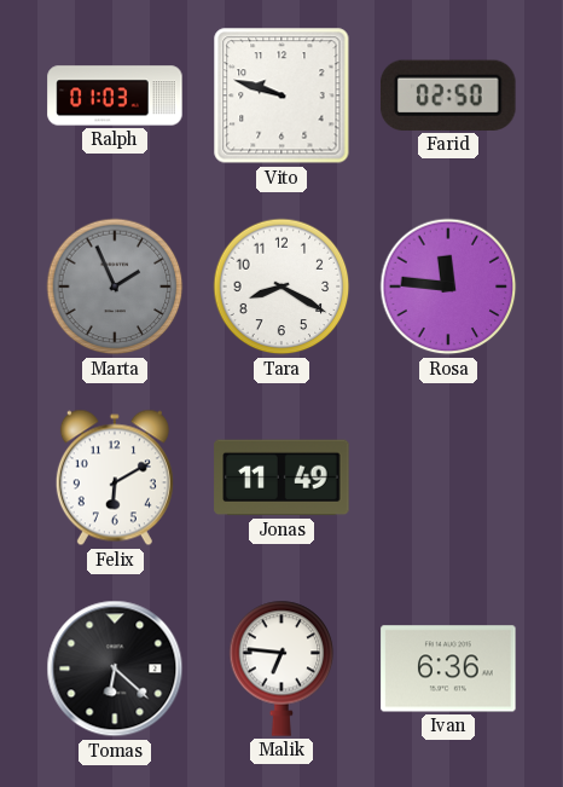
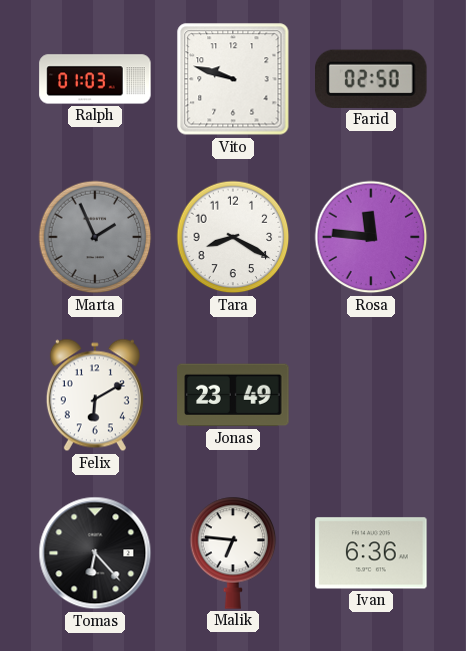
Jonas: 11:49 -> 23:49 (233, 395)
Tomas: 6:22 -> 6:23 (95, 553)
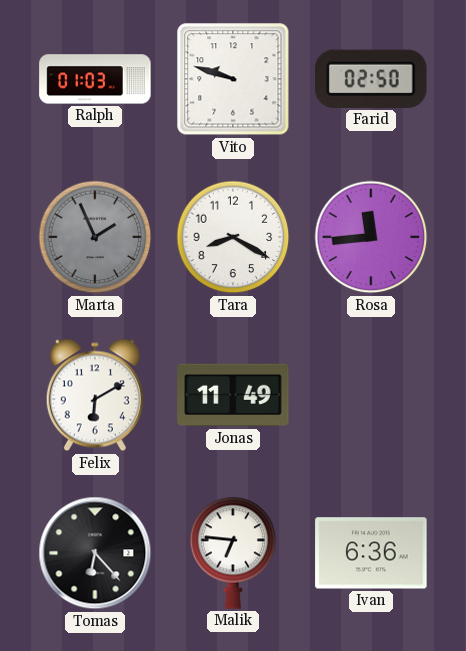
Rosa: 11:46 -> 11:44 (371, 237)
Jonas: 23:49 -> 11:49 (233, 395)
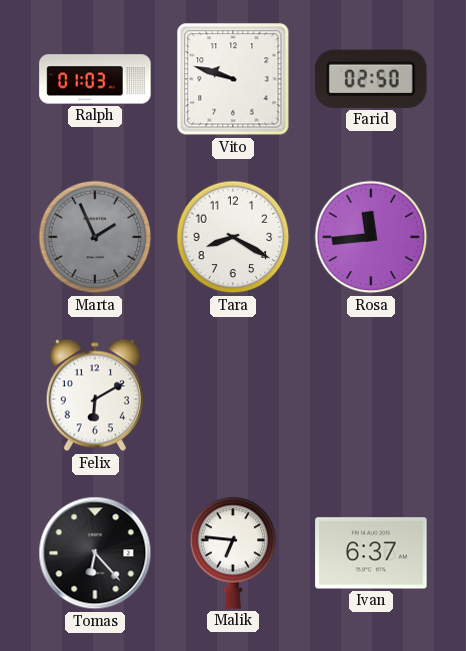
Jonas: 11:49 -> none (233, 395)
Ivan: 6:36 -> 6:37 (371, 553)
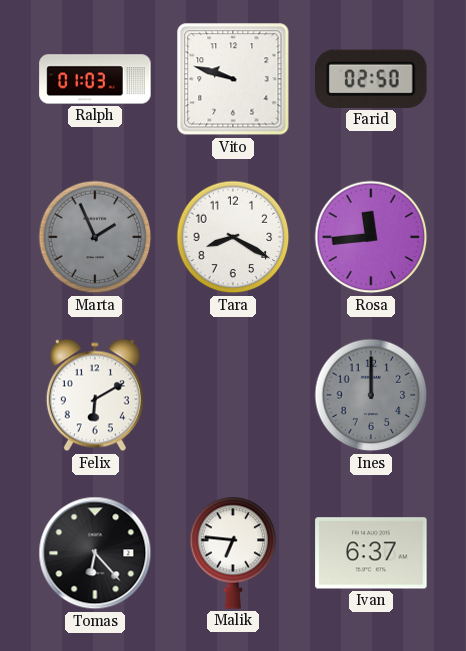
Ines: none -> 12:00 (371, 395)
